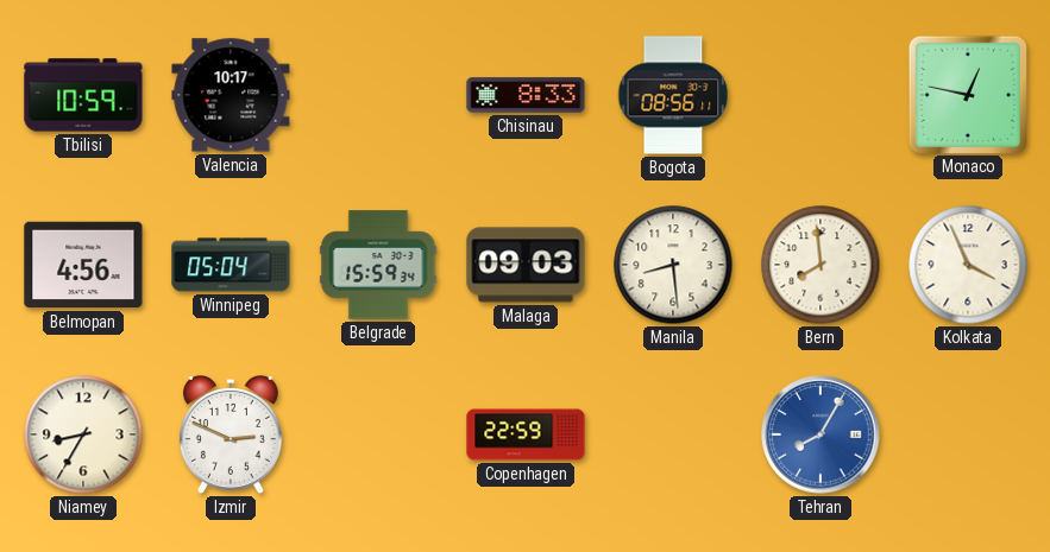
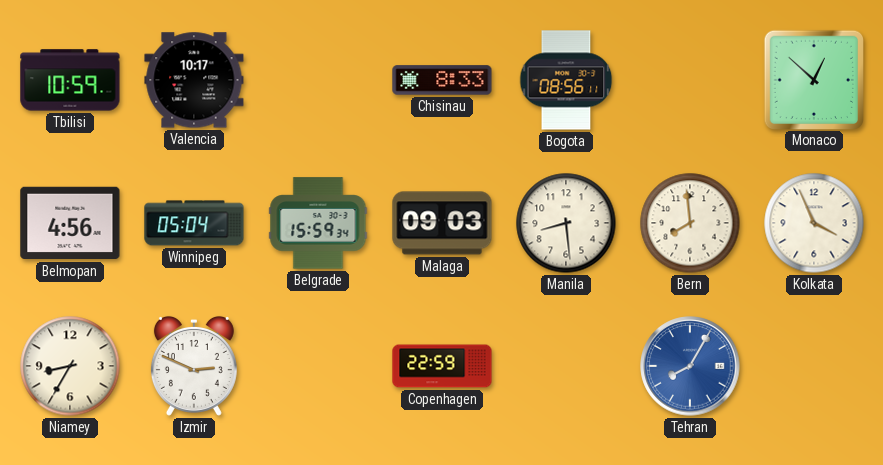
Monaco: 12:47 -> 12:52 (813, 79)
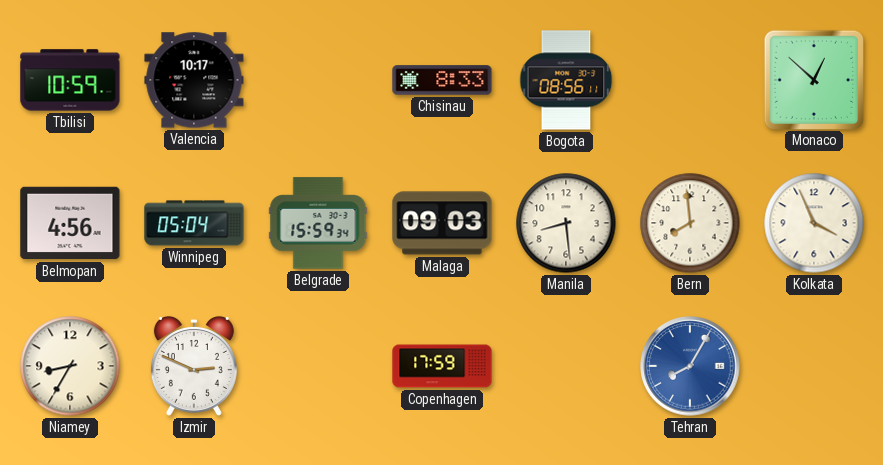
Copenhagen: 22:59 -> 17:59 (442, 366)
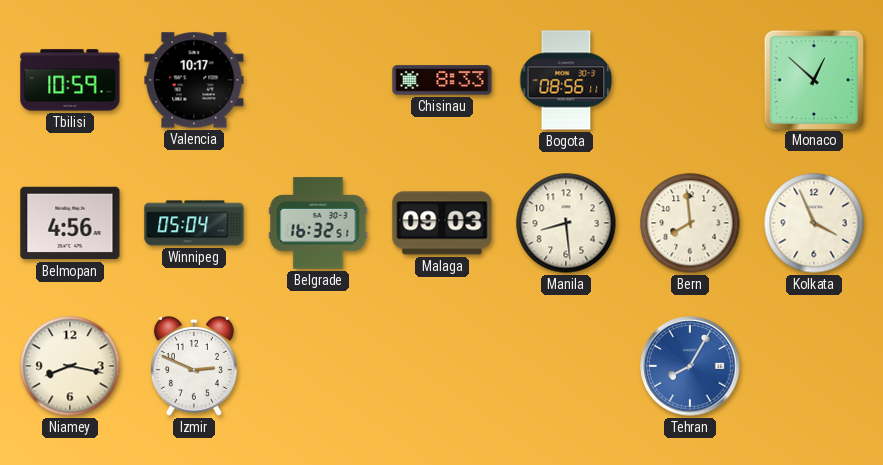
Belgrade: 15:59 -> 16:32 (318, 223)
Niamey: 8:35 -> 8:17 (70, 366)
Copenhagen: 17:59 -> none (442, 366)
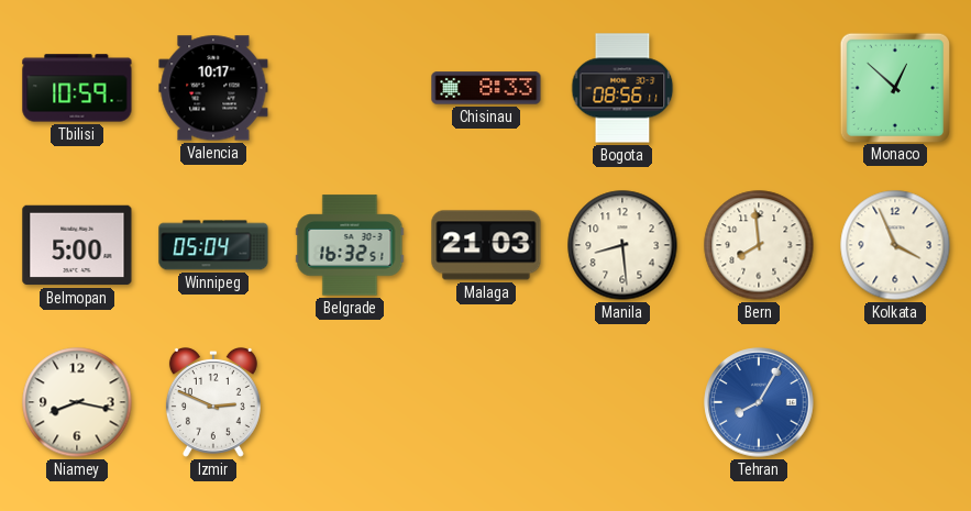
Belmopan: 4:56 -> 5:00 (77, 245)
Malaga: 09:03 -> 21:03 (486, 245)
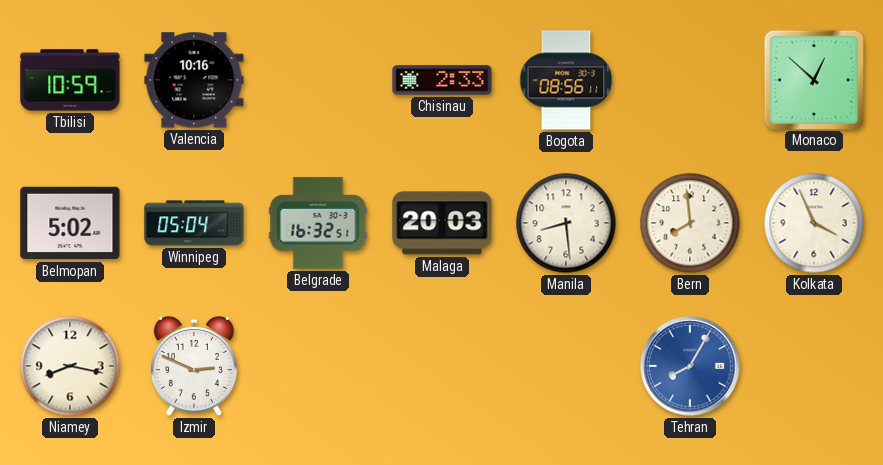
Valencia: 10:17 -> 10:16 (194, 80)
Chisinau: 8:33 -> 2:33 (442, 80)
Belmopan: 5:00 -> 5:02 (70, 223)
Malaga: 21:03 -> 20:03 (442, 223)
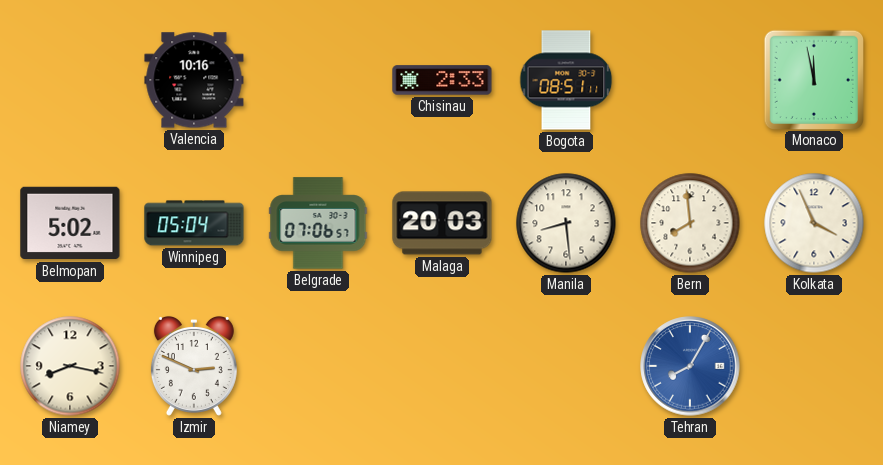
Tbilisi: 10:59 -> none (70, 80)
Bogota: 08:56 -> 08:51 (566, 80)
Monaco: 12:52 -> 11:58 (813, 79)
Belgrade: 16:32 -> 07:06 (318, 223)
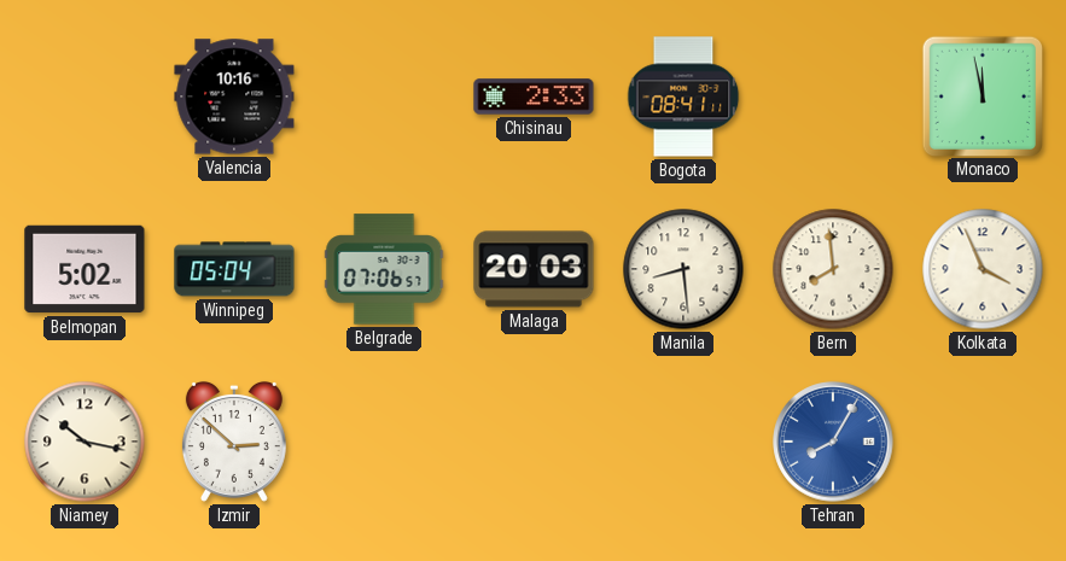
Bogota: 08:51 -> 08:41 (683, 97)
Niamey: 8:17 -> 10:17 (85, 442)
Izmir: 2:49 -> 2:52 (234, 442)
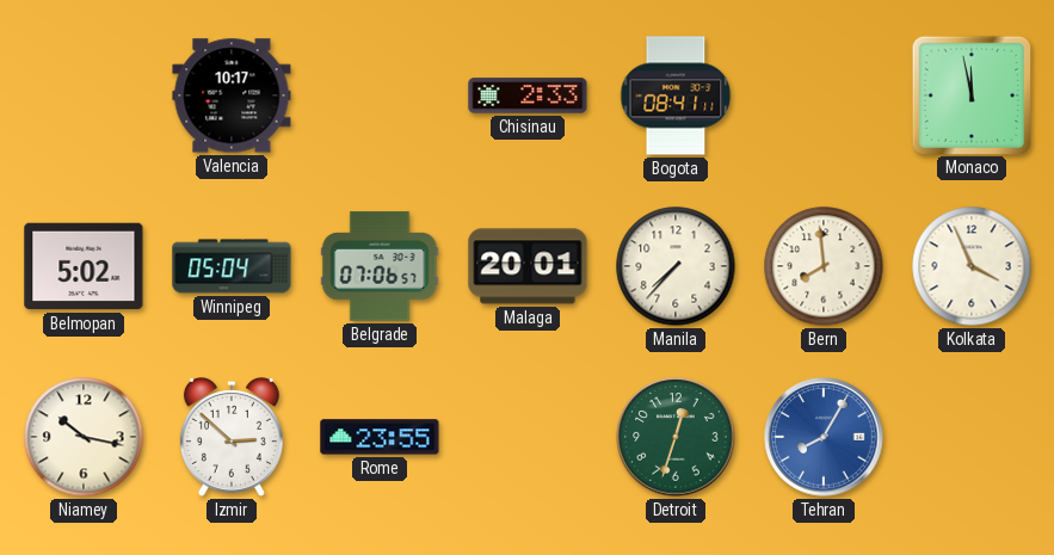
Valencia: 10:16 -> 10:17 (232, 95)
Malaga: 20:03 -> 20:01 (528, 266)
Manila: 8:29 -> 7:37 (676, 266)
Rome: none -> 23:55 (380, 437)
Detroit: none -> 12:33 (676, 437)
